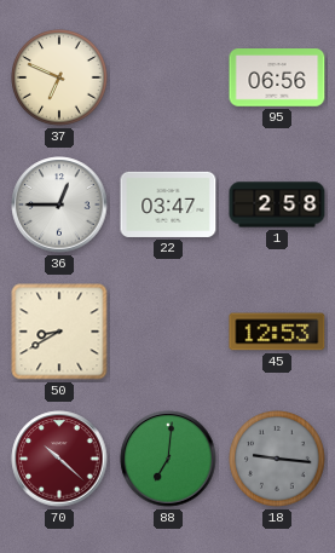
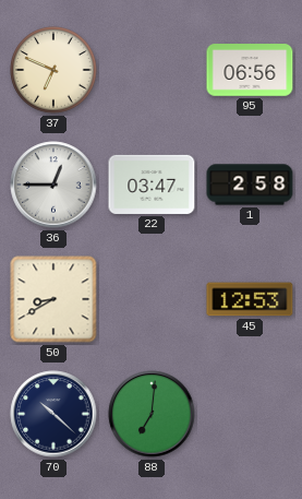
70 dial: burgundy -> navy (53, 414)
18: 9:16 -> none (277, 459)
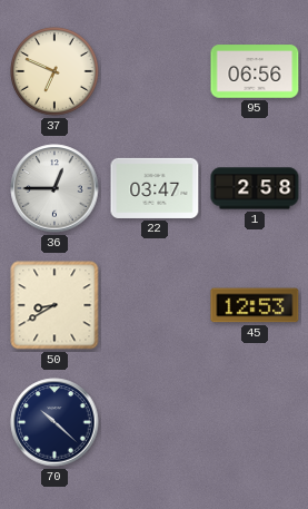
88: 7:01 -> none (152, 414)
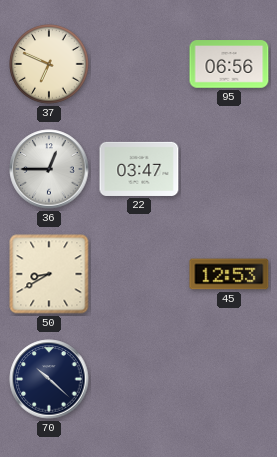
1: 2:58 -> none (255, 188)
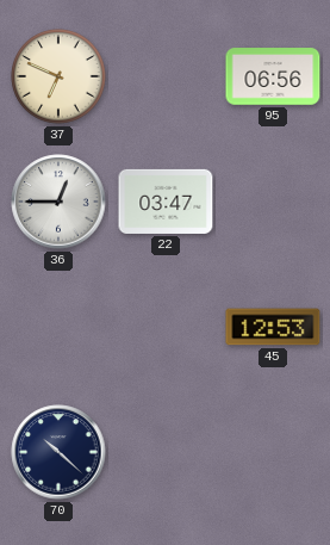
50: 8:40 -> none (49, 274)
